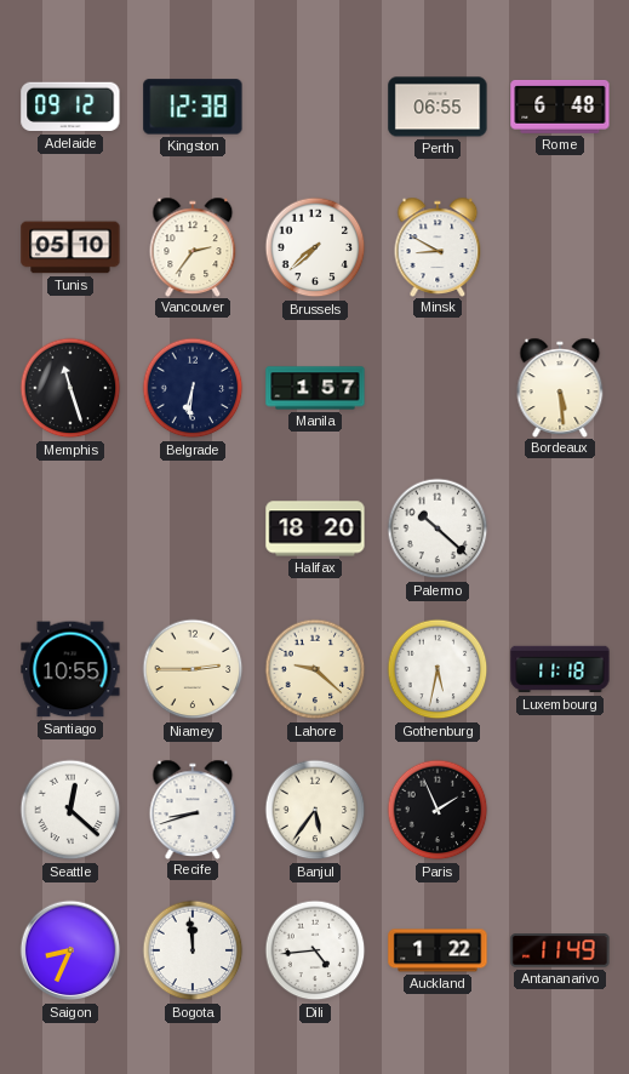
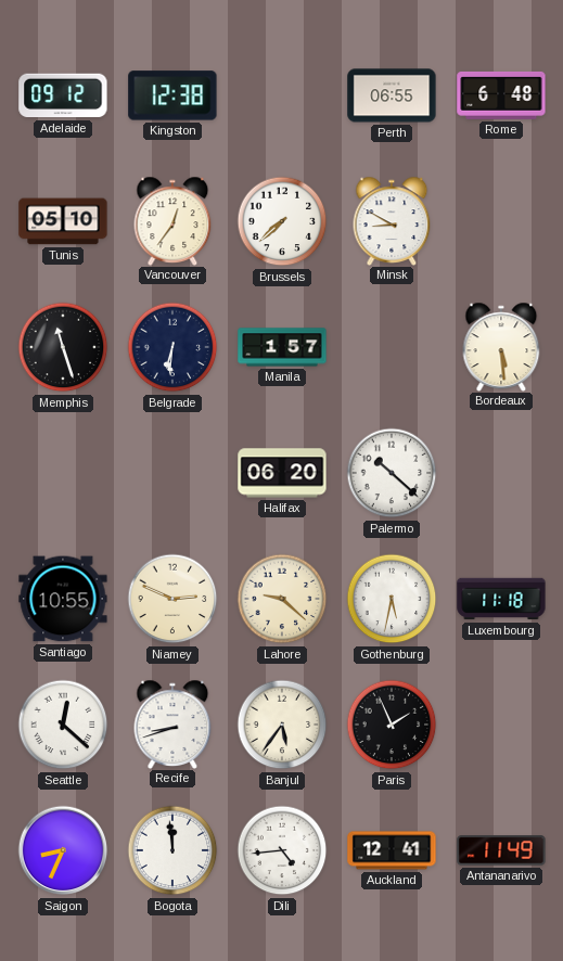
Vancouver: 2:36 -> 12:36 (172, 220)
Halifax: 18:20 -> 06:20 (282, 473)
Niamey: 2:45 -> 2:49 (172, 599)
Auckland: 1:22 -> 12:41 (392, 850)
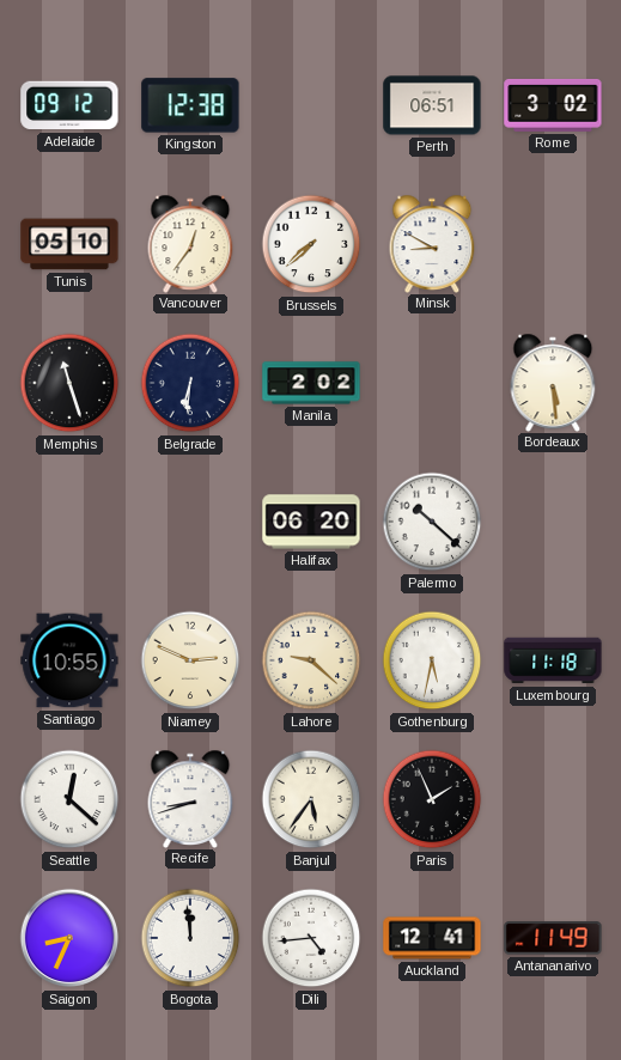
Perth: 06:55 -> 06:51 (432, 105)
Rome: 6:48 -> 3:02 (553, 105)
Manila: 1:57 -> 2:02 (311, 383)
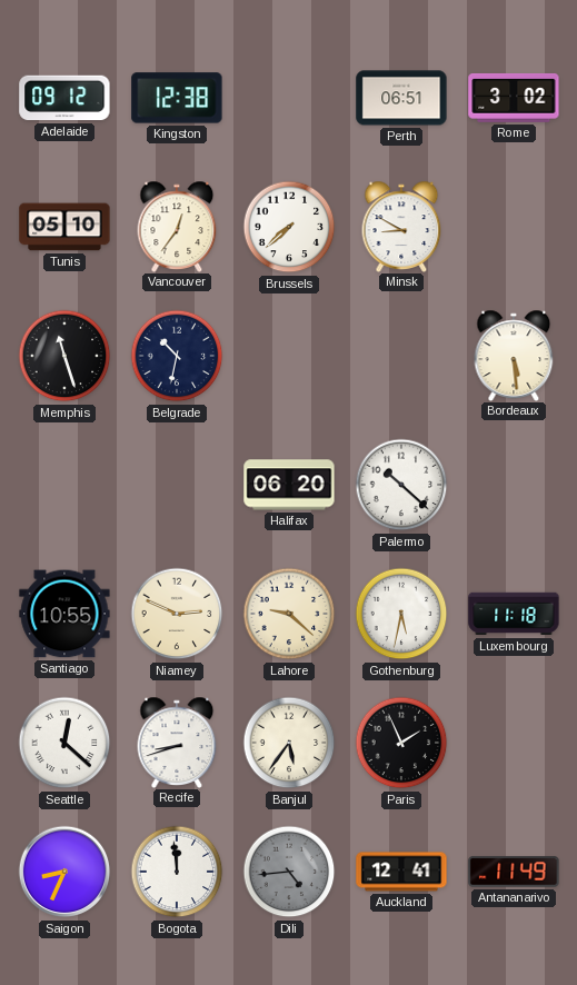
Belgrade: 6:31 -> 10:32 (177, 356)
Manila: 2:02 -> none (311, 383)
Dili dial: white -> grey (289, 872)
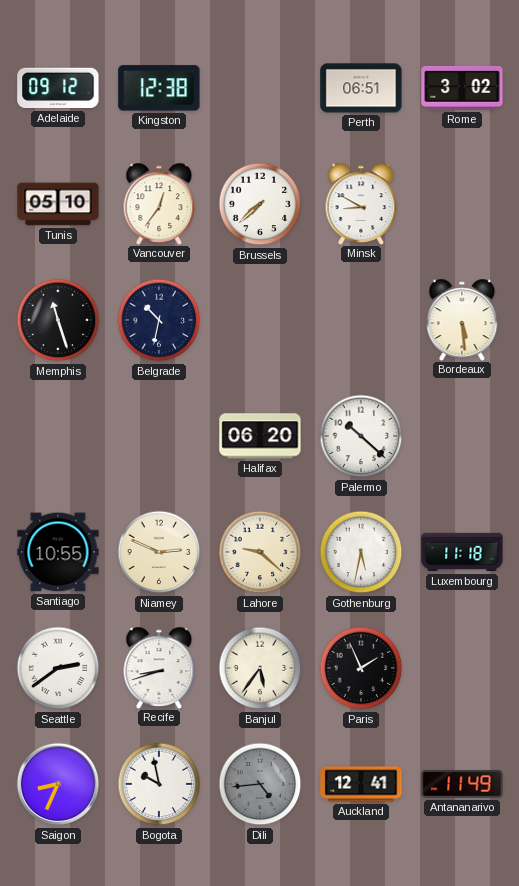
Seattle: 12:22 -> 2:39 (58, 668)
Bogota: 11:59 -> 9:58 (159, 784)
